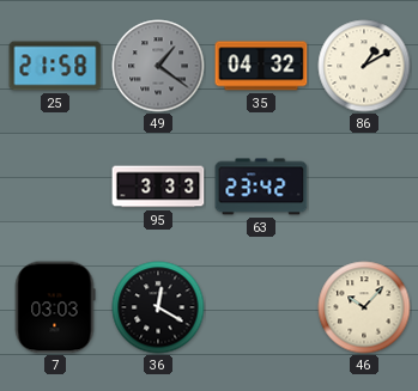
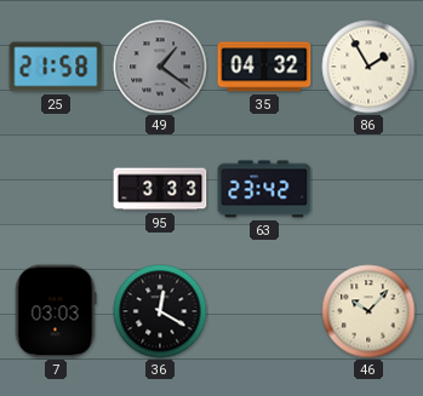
86: 1:10 -> 1:55 (368, 67)
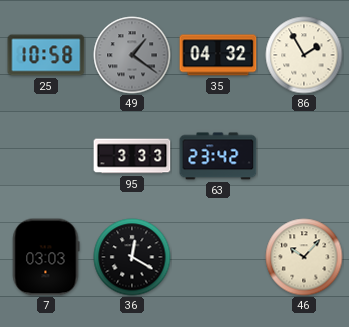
25: 21:58 -> 10:58 (46, 55)
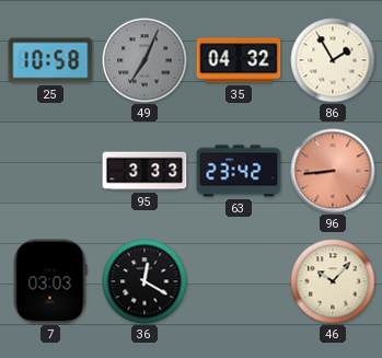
49: 1:21 -> 7:04 (144, 60)
96: none -> 8:44 (333, 171)
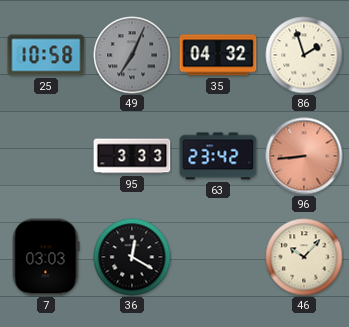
86: 1:55 -> 1:57 (304, 55)
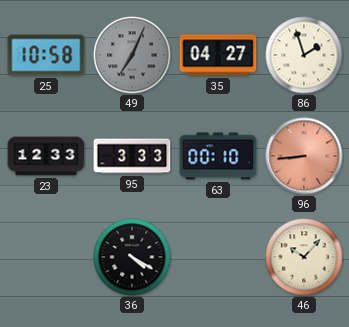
35: 04:32 -> 04:27 (218, 55)
23: none -> 12:33 (46, 156)
63: 23:42 -> 00:10 (218, 156)
7: 03:03 -> none (46, 257)
36: 12:20 -> 4:20 (132, 257)
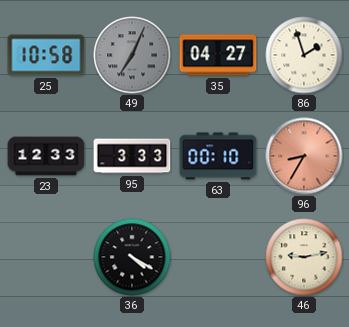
96: 8:44 -> 8:35 (304, 156)
46: 10:07 -> 9:13 (304, 257)
